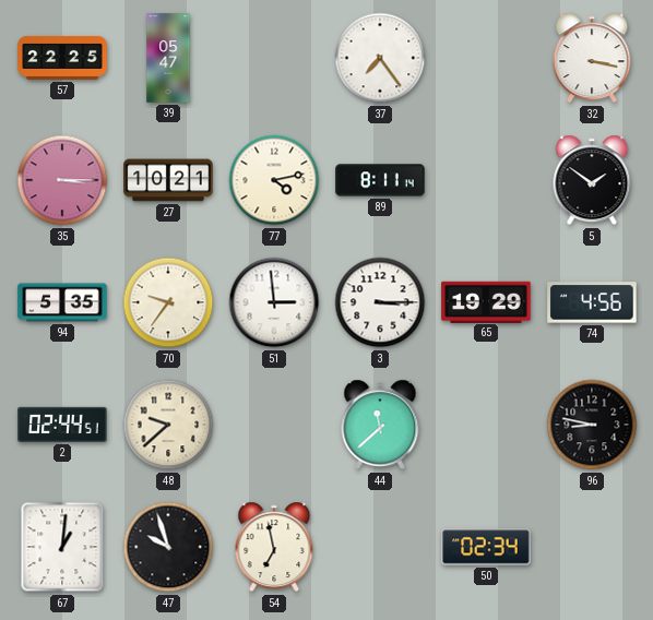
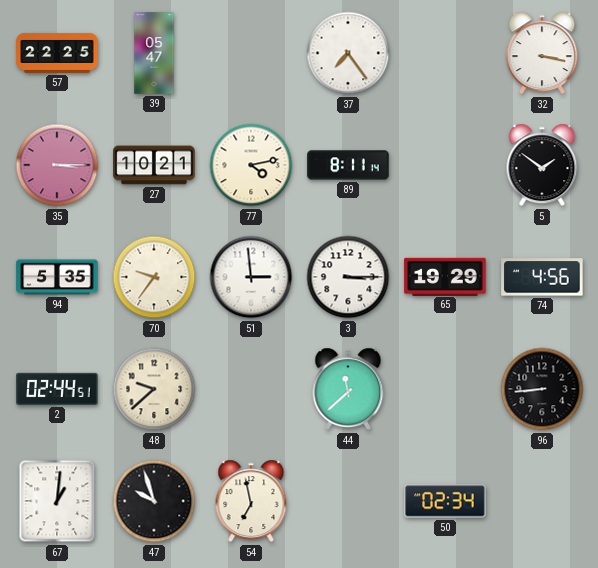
96: 8:47 -> 8:44 (542, 389)
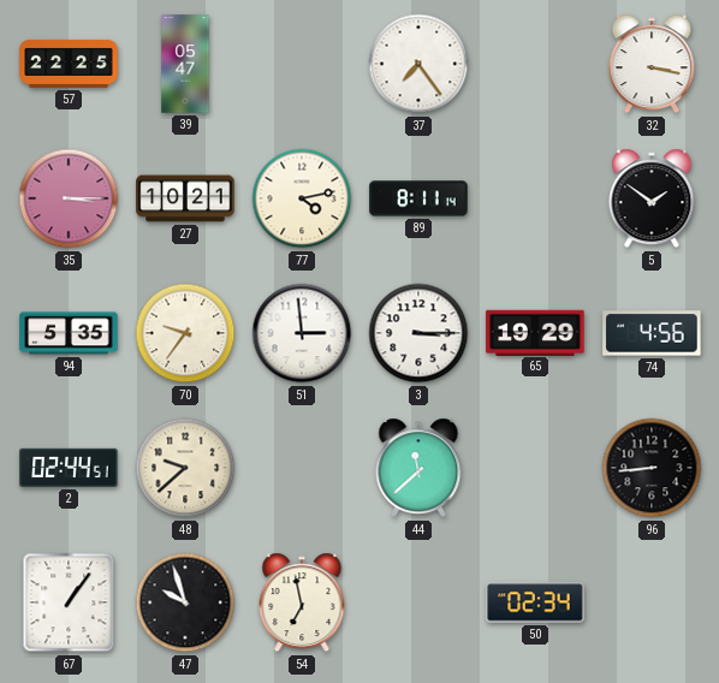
67: 1:01 -> 1:06 (69, 602)
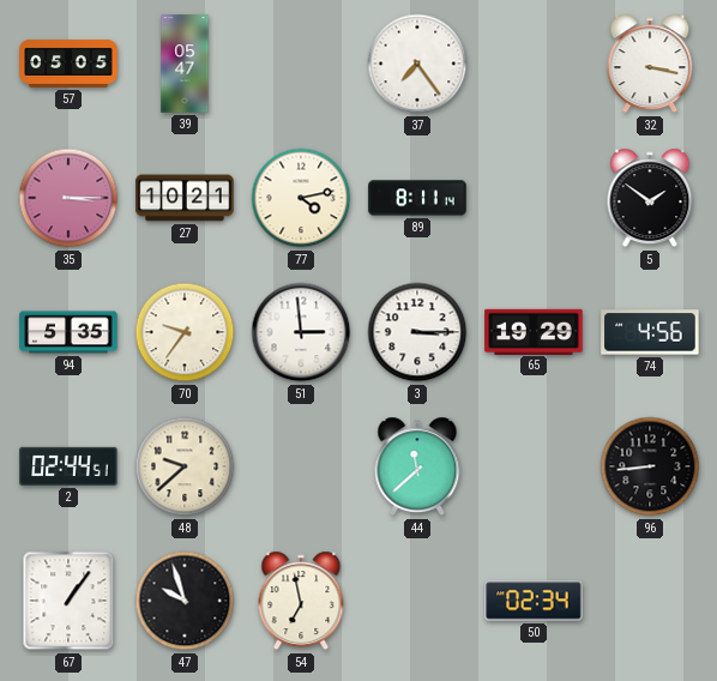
57: 22:25 -> 05:05 (68, 64)
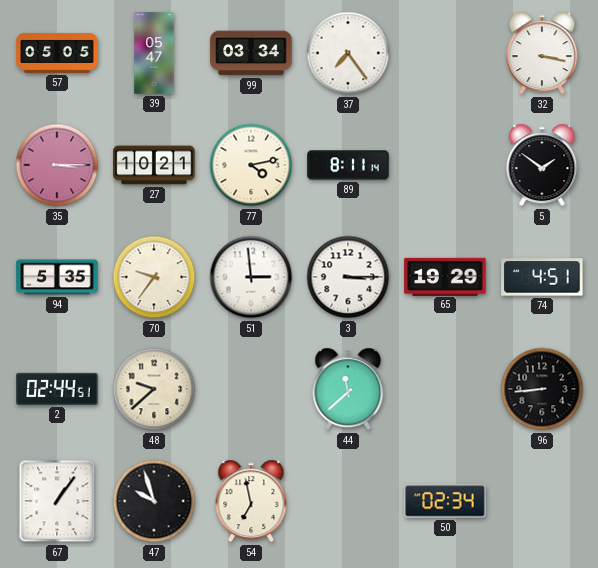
99: none -> 03:34 (251, 53)
74: 4:56 -> 4:51 (542, 277)
